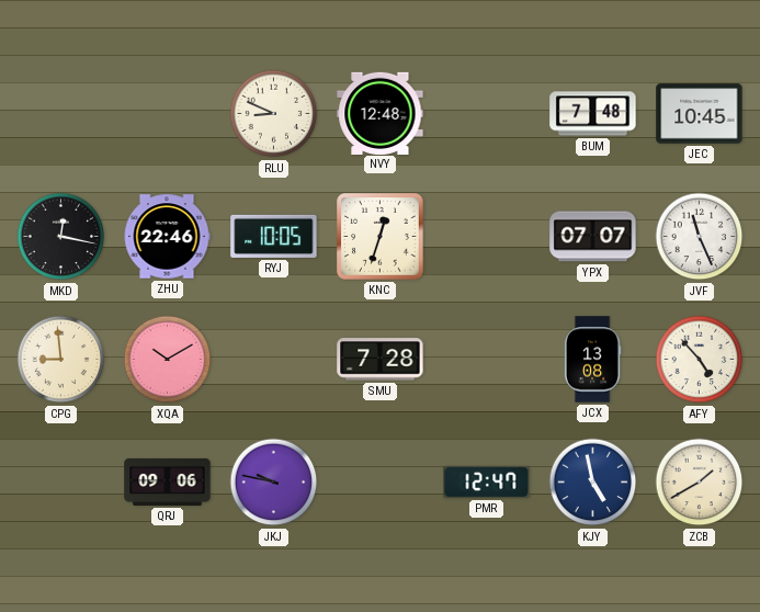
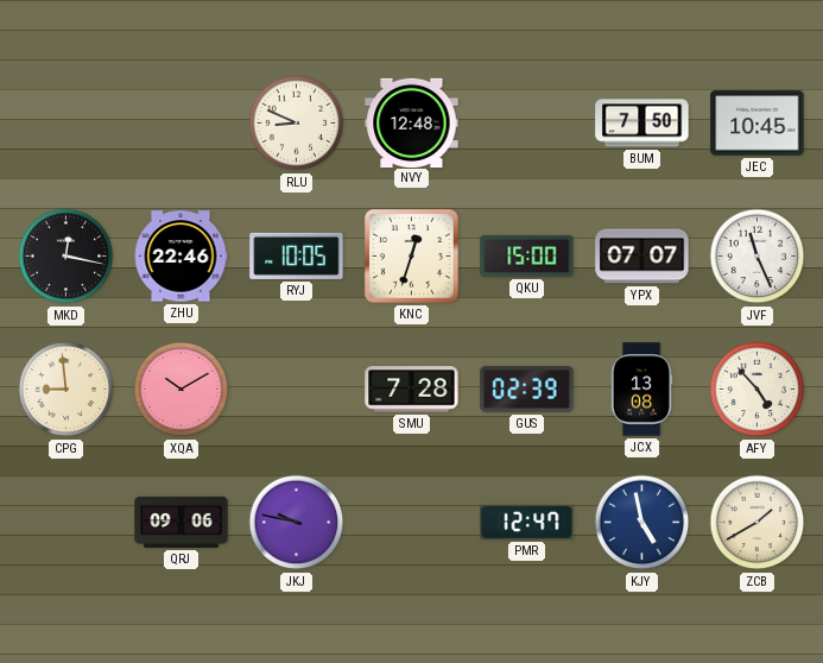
BUM: 7:48 -> 7:50 (642, 124)
QKU: none -> 15:00 (527, 255)
GUS: none -> 02:39 (527, 390)
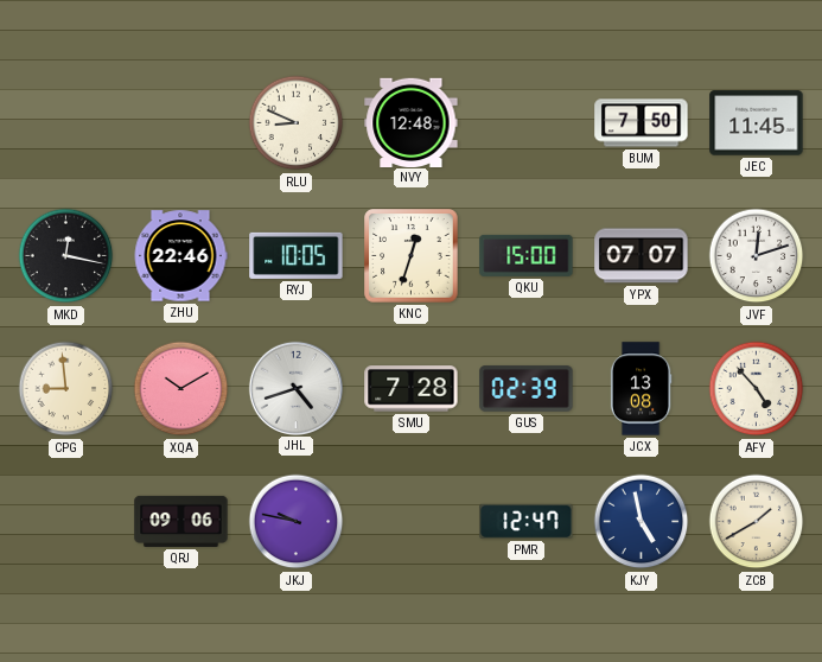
JEC: 10:45 -> 11:45 (757, 123)
JVF: 11:26 -> 12:12 (757, 256)
JHL: none -> 4:42 (295, 388)
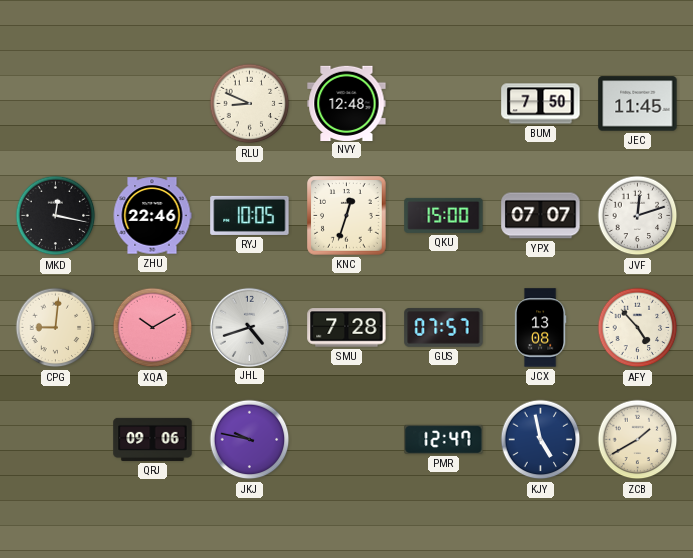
CPG: 8:59 -> 9:01 (56, 328)
GUS: 02:39 -> 07:57 (444, 328)
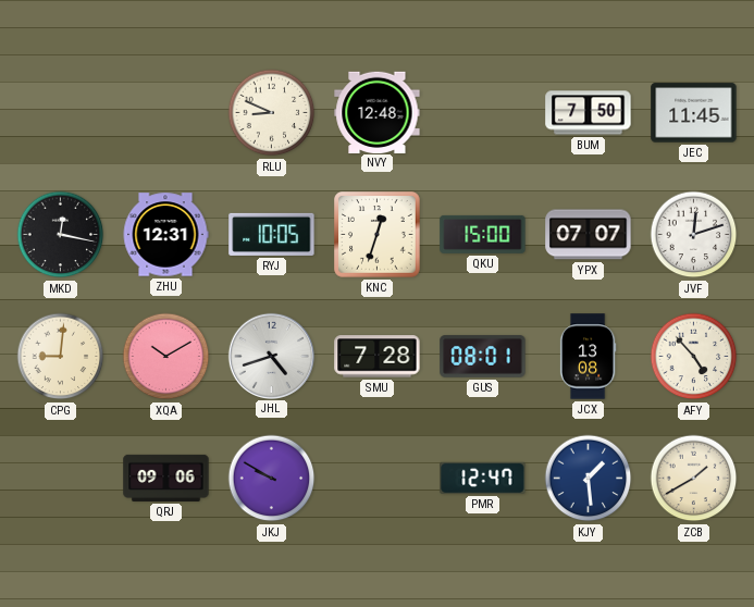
ZHU: 22:46 -> 12:31 (165, 235)
GUS: 07:57 -> 08:01 (483, 357)
JKJ: 9:47 -> 9:50 (272, 479)
KJY: 4:58 -> 1:29 (589, 479)
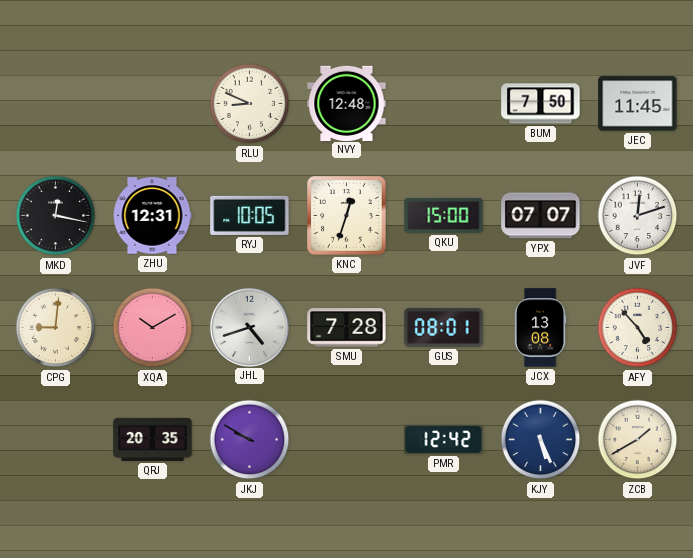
QRJ: 09:06 -> 20:35 (153, 439)
PMR: 12:47 -> 12:42 (444, 439)
KJY: 1:29 -> 5:26 (541, 440)
